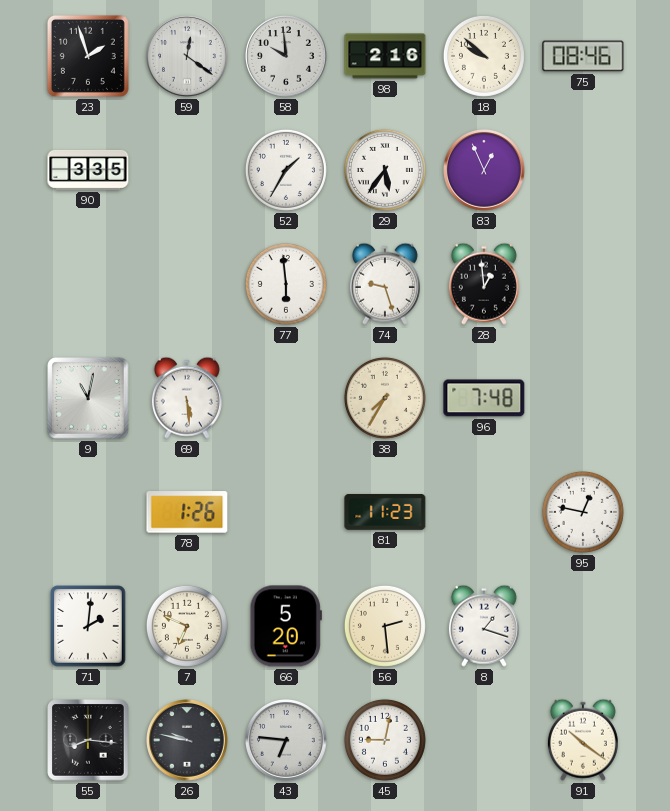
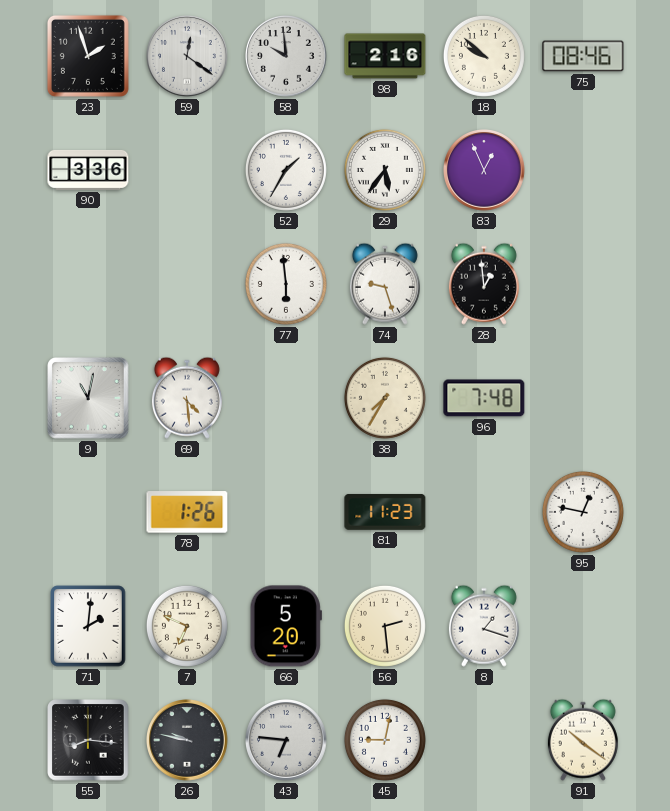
90: 3:35 -> 3:36 (88, 170)
69: 5:29 -> 4:29 (187, 398)
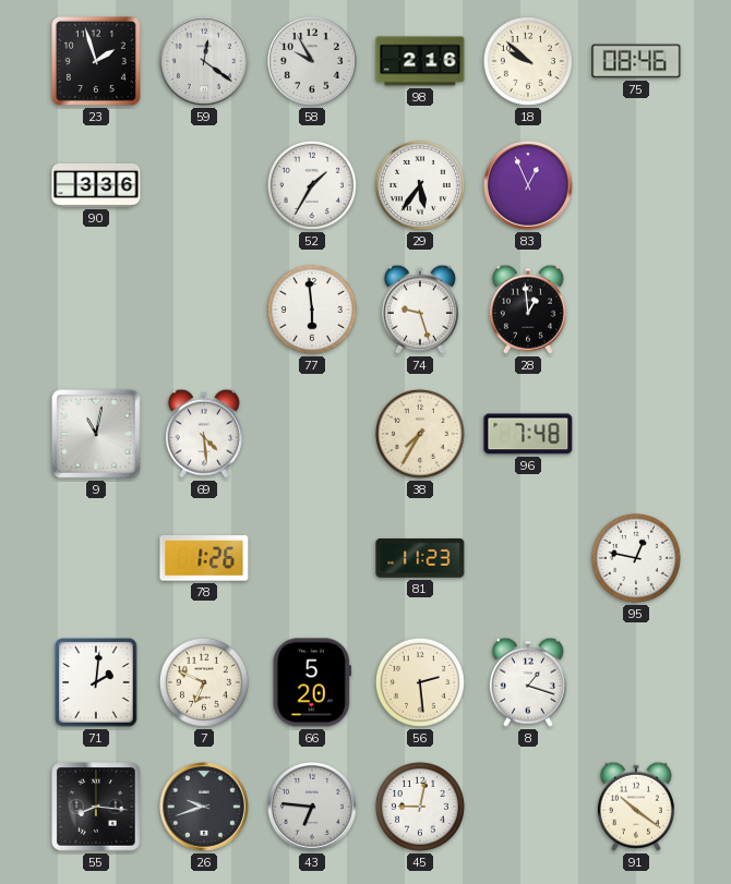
58: 9:59 -> 9:55 (313, 62)
26: 9:47 -> 9:42 (205, 808)
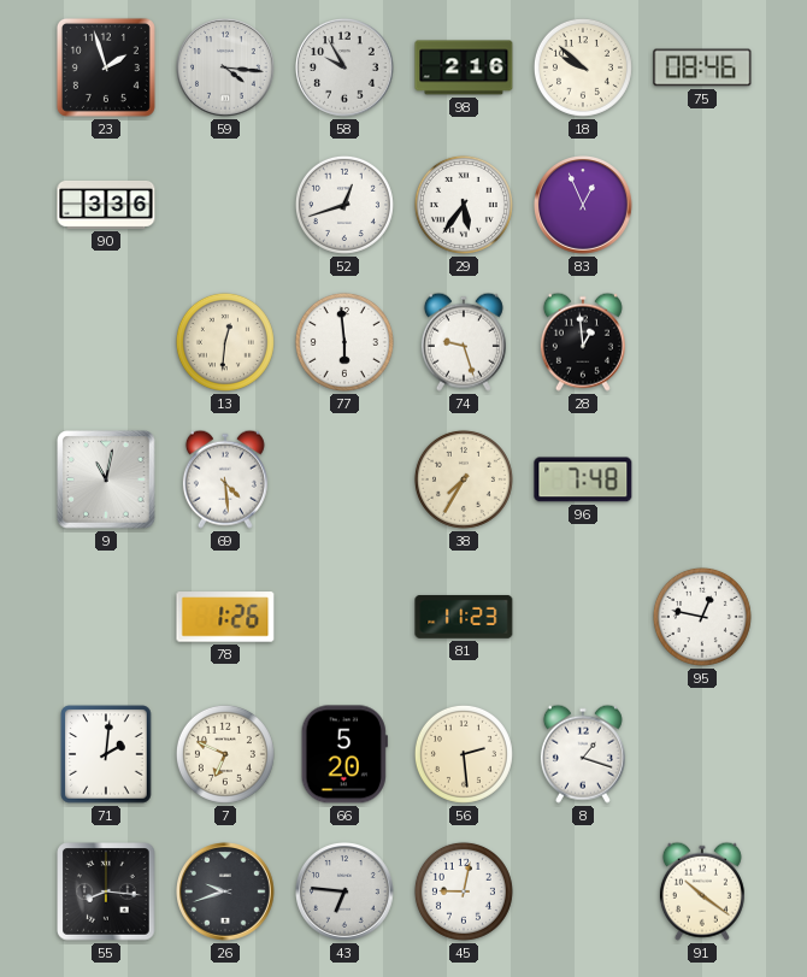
59: 12:21 -> 4:16 (226, 69)
52: 1:35 -> 12:42 (344, 205)
13: none -> 12:31 (225, 342)
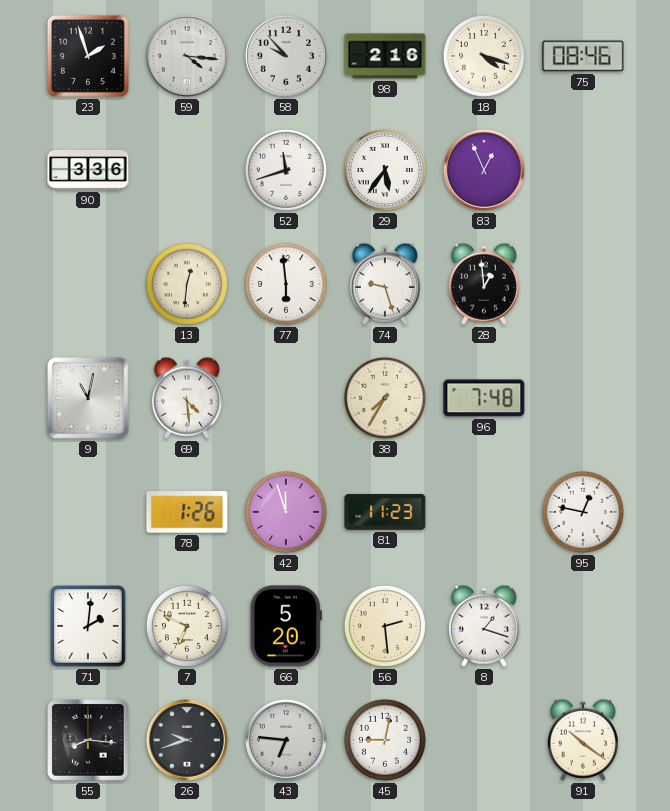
58: 9:55 -> 9:53 (287, 57)
18: 9:52 -> 4:18 (484, 56)
52: 12:42 -> 11:42 (286, 170)
42: none -> 11:57 (286, 512)
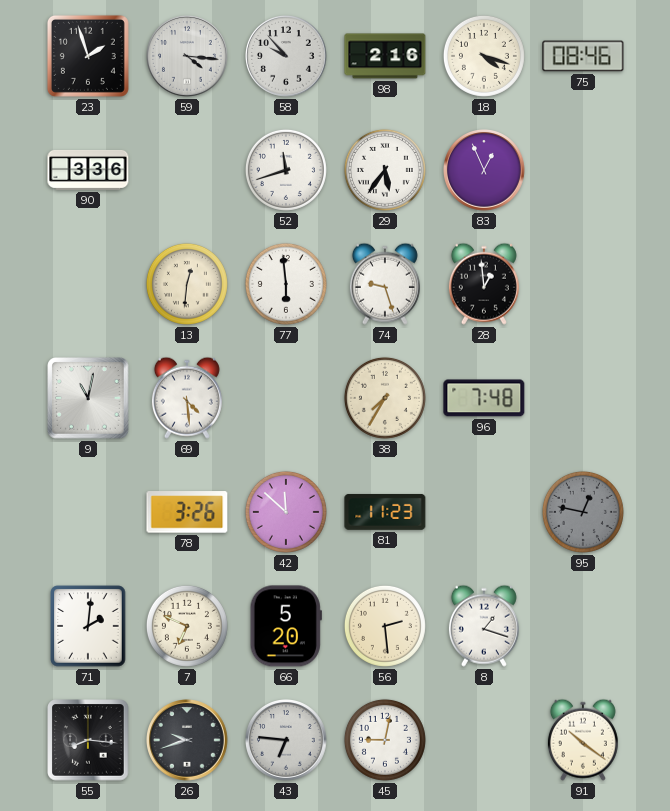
78: 1:26 -> 3:26 (187, 512)
42: 11:57 -> 11:52 (286, 512)
95 dial: white -> grey (583, 512)
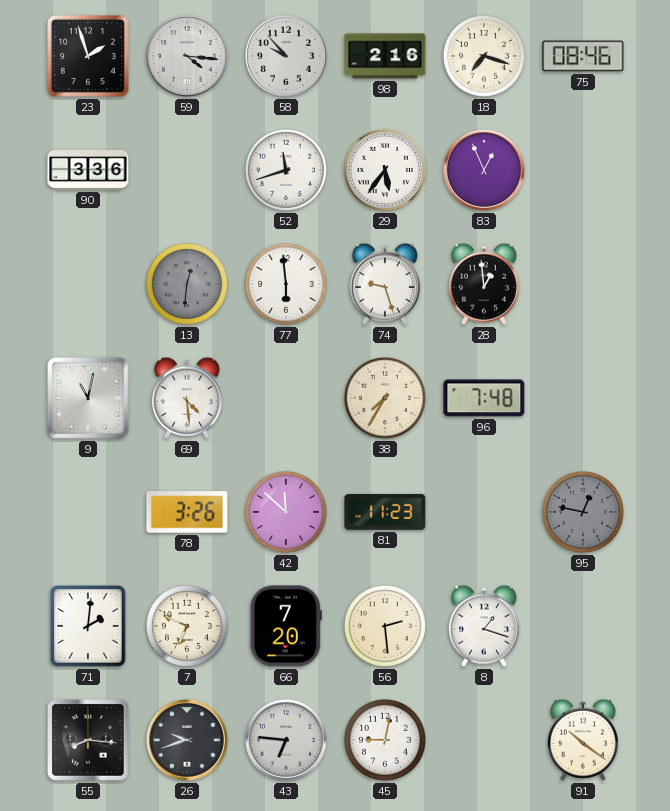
18: 4:18 -> 7:18 (484, 56)
13 dial: cream -> grey (187, 284)
66: 5:20 -> 7:20 (286, 626)
